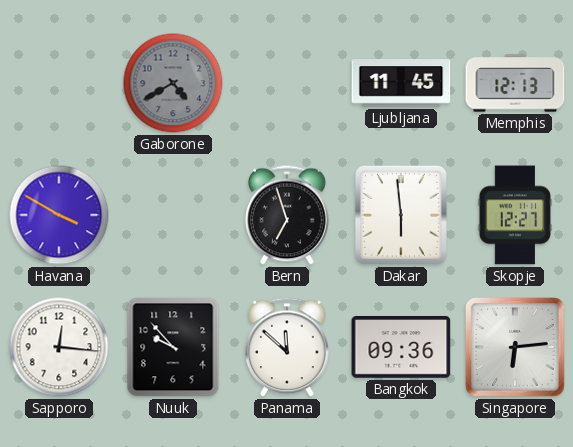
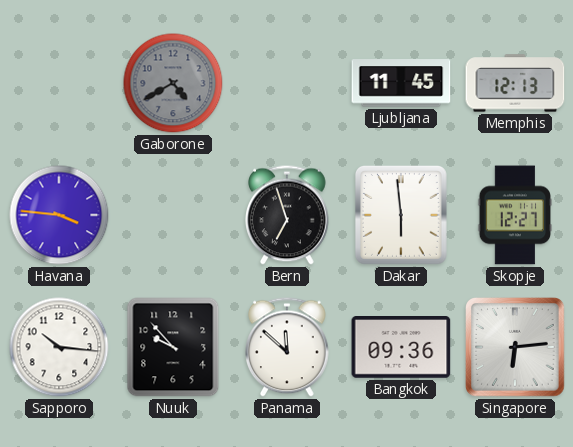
Havana: 3:50 -> 3:46 (59, 215)
Sapporo: 12:16 -> 10:16 (59, 347)
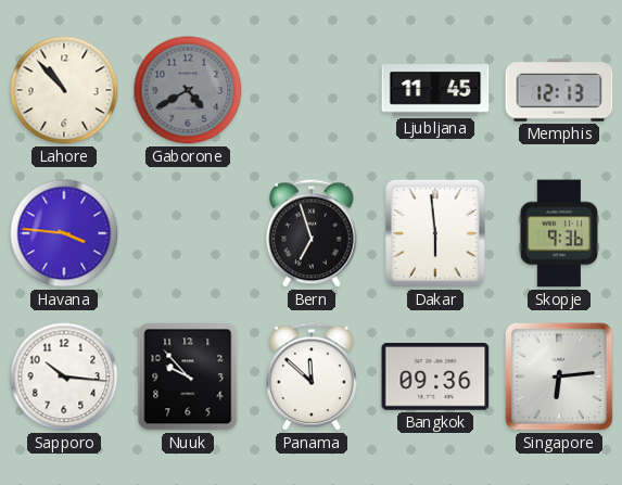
Lahore: none -> 10:53 (64, 90)
Skopje: 12:27 -> 9:36 (559, 233)
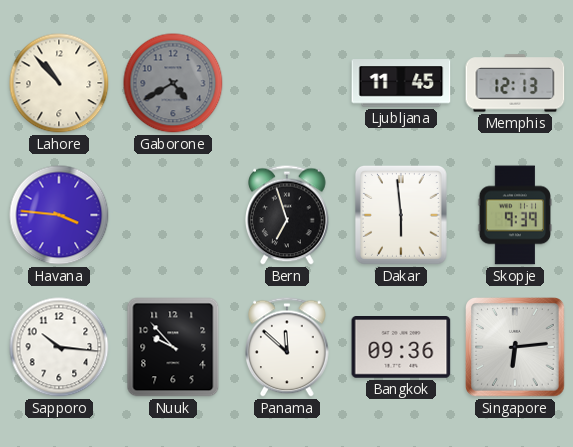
Skopje: 9:36 -> 9:39 (515, 215)
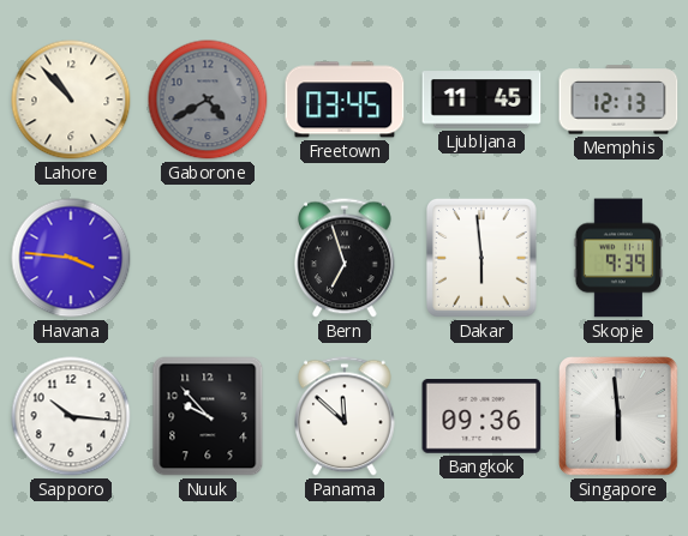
Freetown: none -> 03:45 (345, 100)
Singapore: 6:14 -> 5:59 (618, 416)
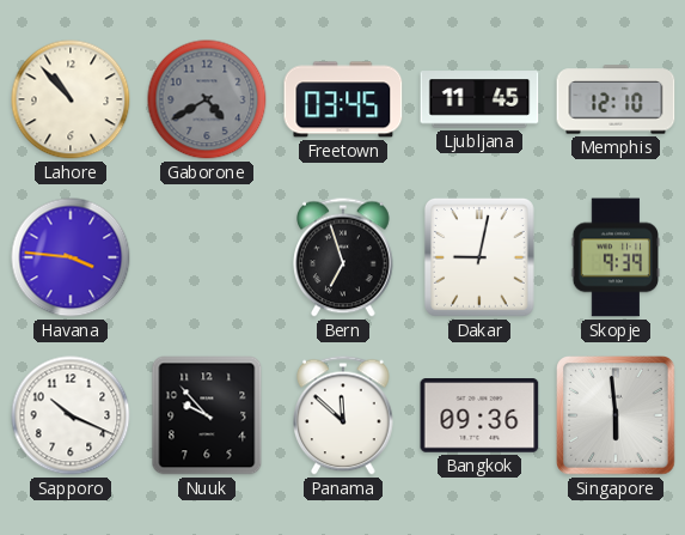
Memphis: 12:13 -> 12:10 (616, 99)
Dakar: 5:59 -> 9:02 (479, 257)
Sapporo: 10:16 -> 10:19 (71, 415)
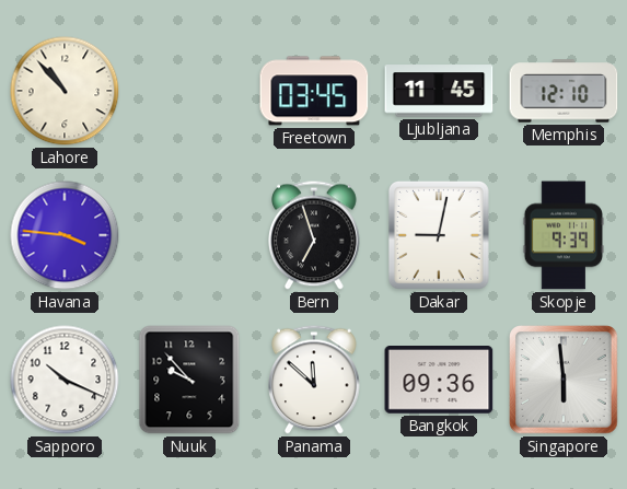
Gaborone: 4:40 -> none (207, 99)
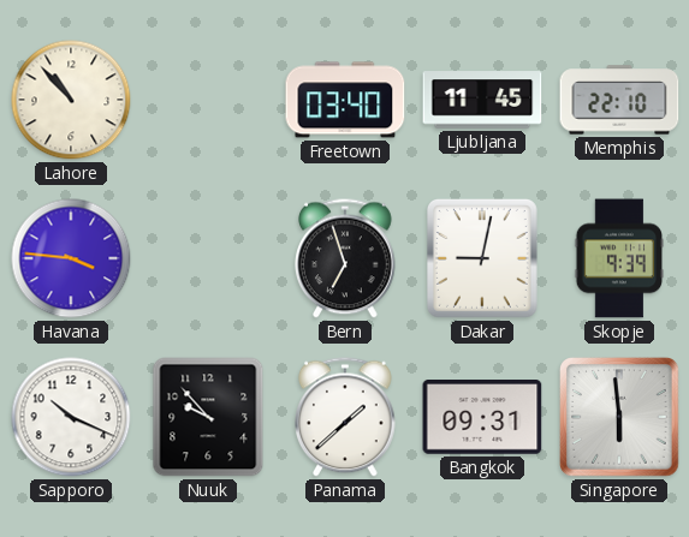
Freetown: 03:45 -> 03:40 (345, 100)
Memphis: 12:10 -> 22:10 (619, 100)
Panama: 11:52 -> 1:38 (346, 417)
Bangkok: 09:36 -> 09:31 (482, 418)
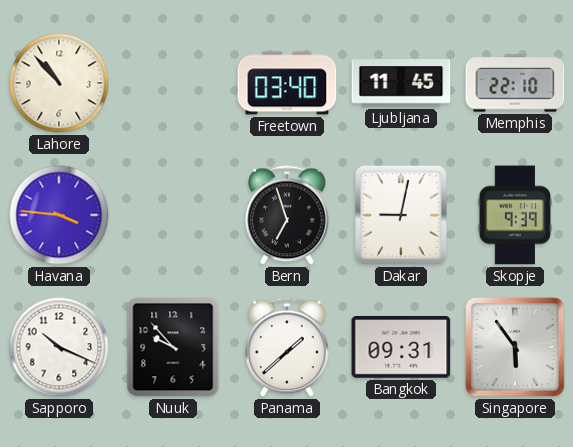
Singapore: 5:59 -> 5:54 (515, 347)
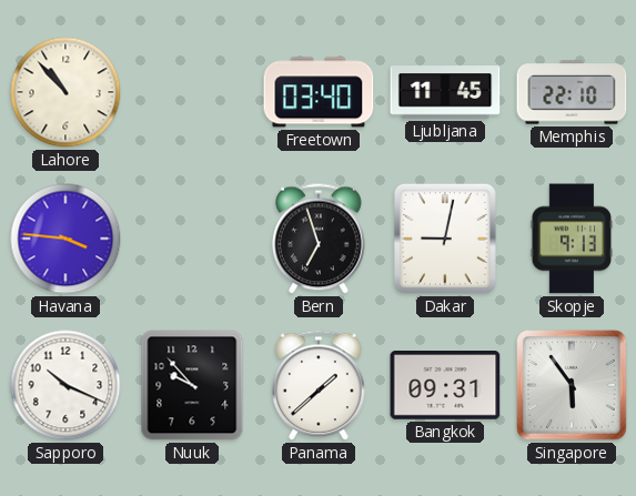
Skopje: 9:39 -> 9:13 (572, 239)
